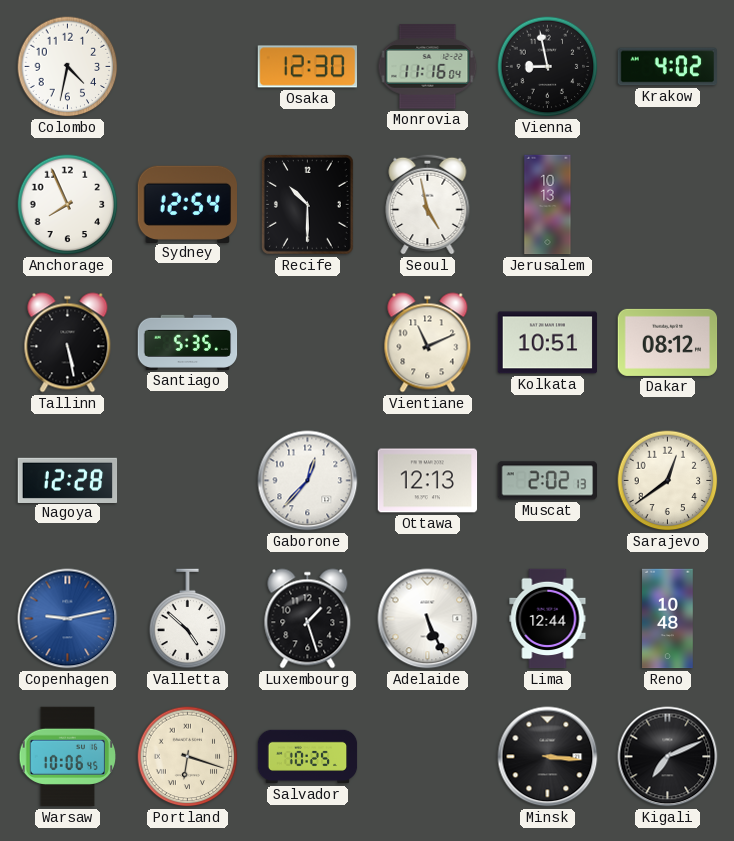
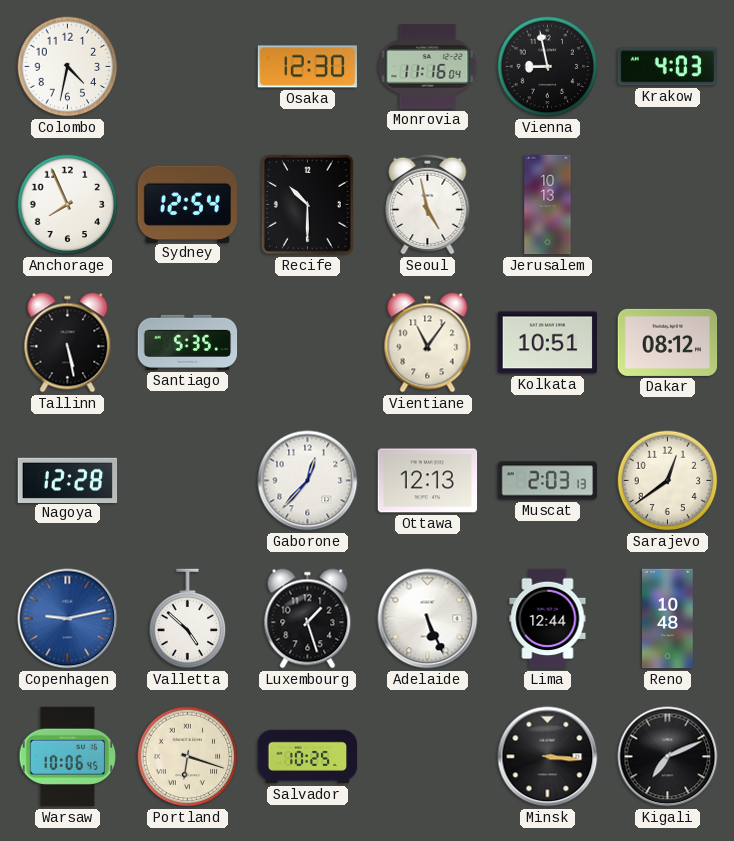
Krakow: 4:02 -> 4:03 (667, 67)
Vientiane: 11:11 -> 11:06 (428, 343)
Muscat: 2:02 -> 2:03 (547, 481)
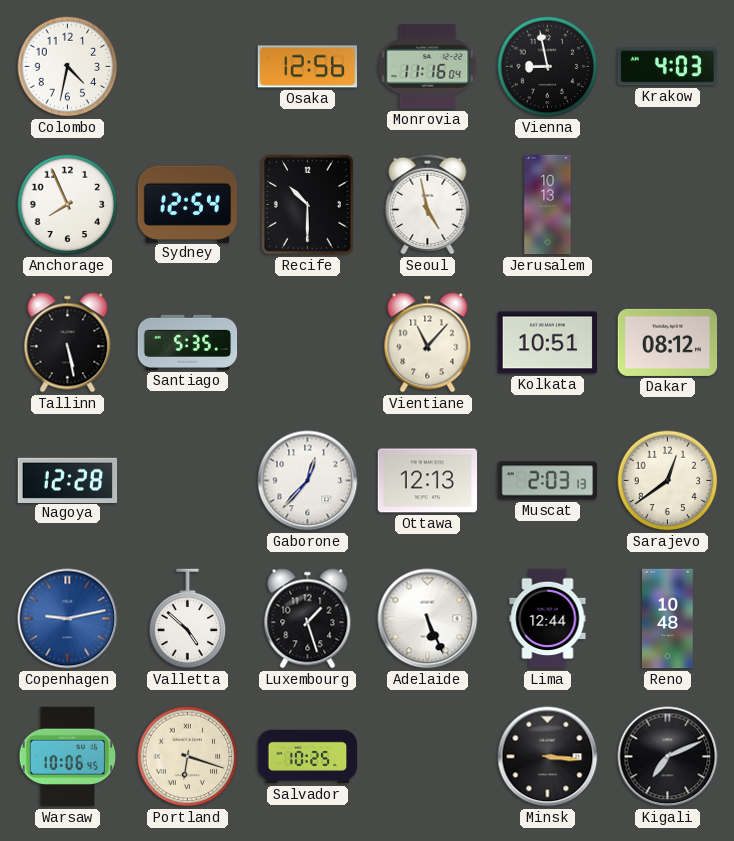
Osaka: 12:30 -> 12:56 (307, 67)
Vientiane: 11:06 -> 11:07 (428, 343)
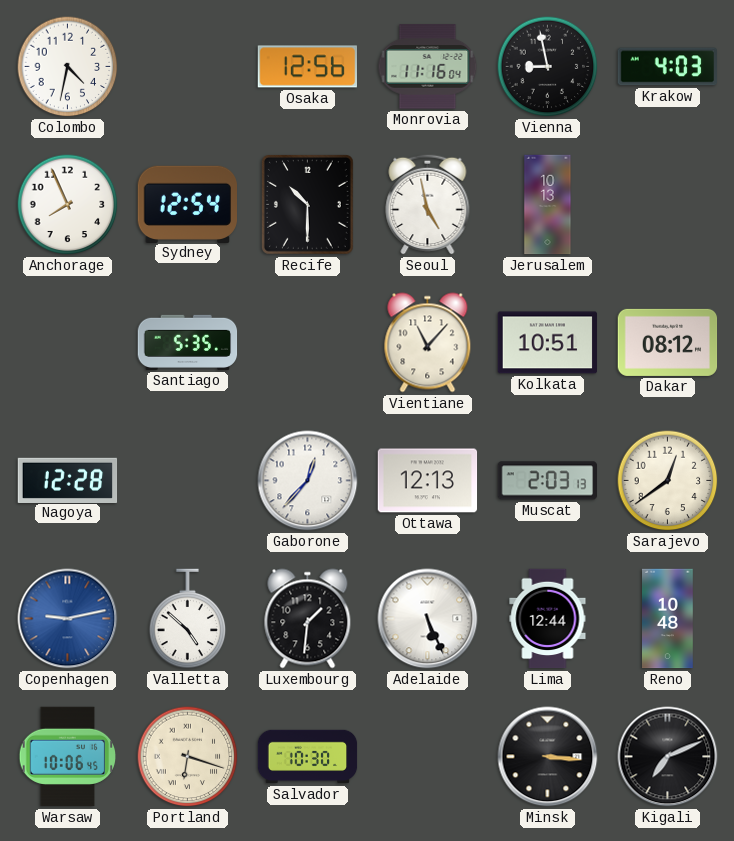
Tallinn: 5:28 -> none (68, 343)
Luxembourg: 1:27 -> 1:31 (308, 619)
Salvador: 10:25 -> 10:30 (308, 757)
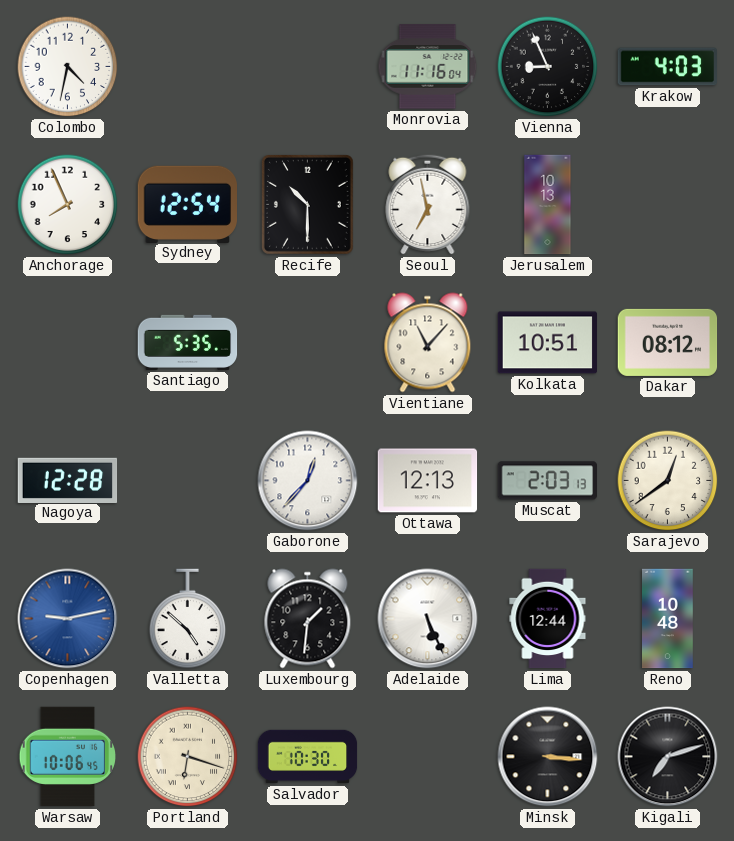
Osaka: 12:56 -> none (307, 67)
Vienna: 8:58 -> 8:56 (548, 67)
Seoul: 4:58 -> 6:58 (428, 204)
Kigali: 7:11 -> 7:12 (668, 757)
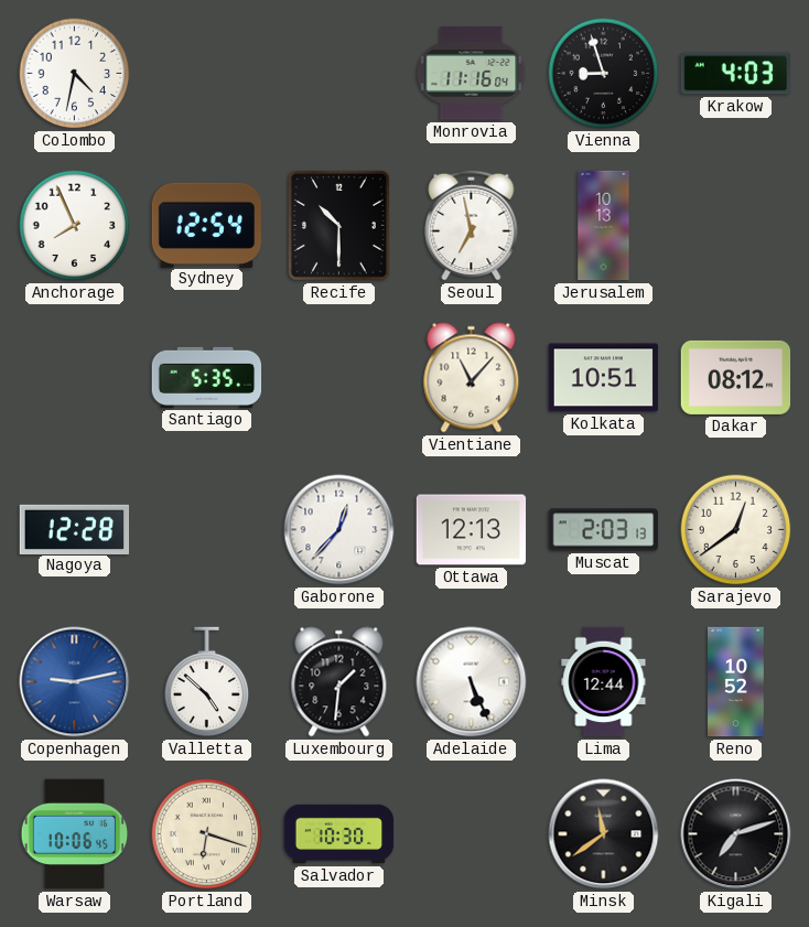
Vienna: 8:56 -> 8:57 (604, 74)
Reno: 10:48 -> 10:52 (736, 682)
Minsk: 3:16 -> 11:39 (604, 834)
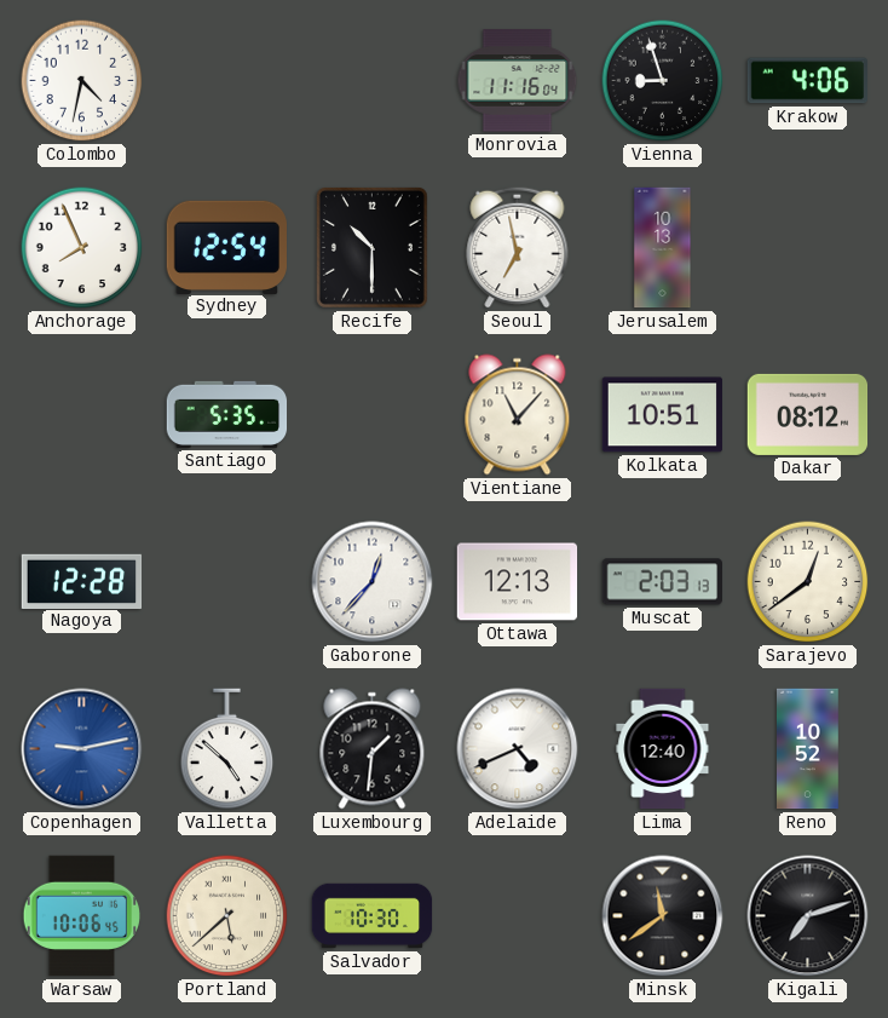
Krakow: 4:03 -> 4:06 (807, 81)
Adelaide: 5:26 -> 4:41 (518, 749)
Lima: 12:44 -> 12:40 (663, 749)
Portland: 6:18 -> 5:38 (227, 916)
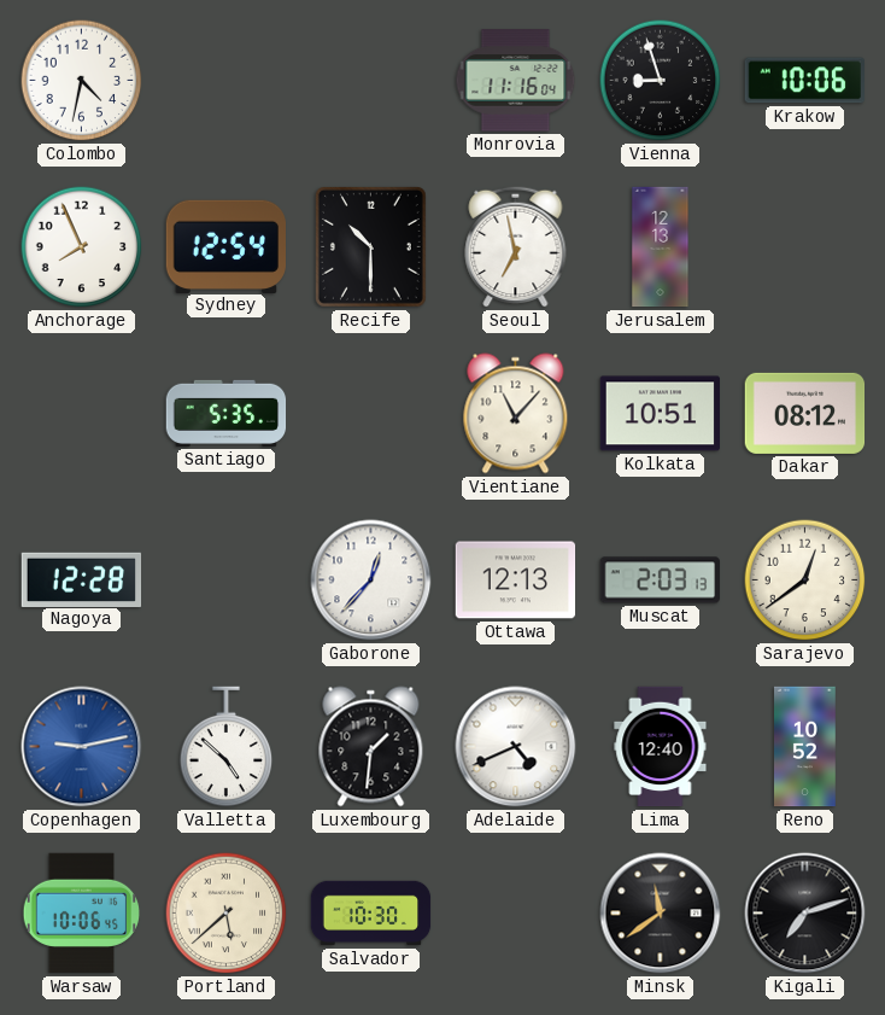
Krakow: 4:06 -> 10:06 (804, 81)
Jerusalem: 10:13 -> 12:13 (661, 247)
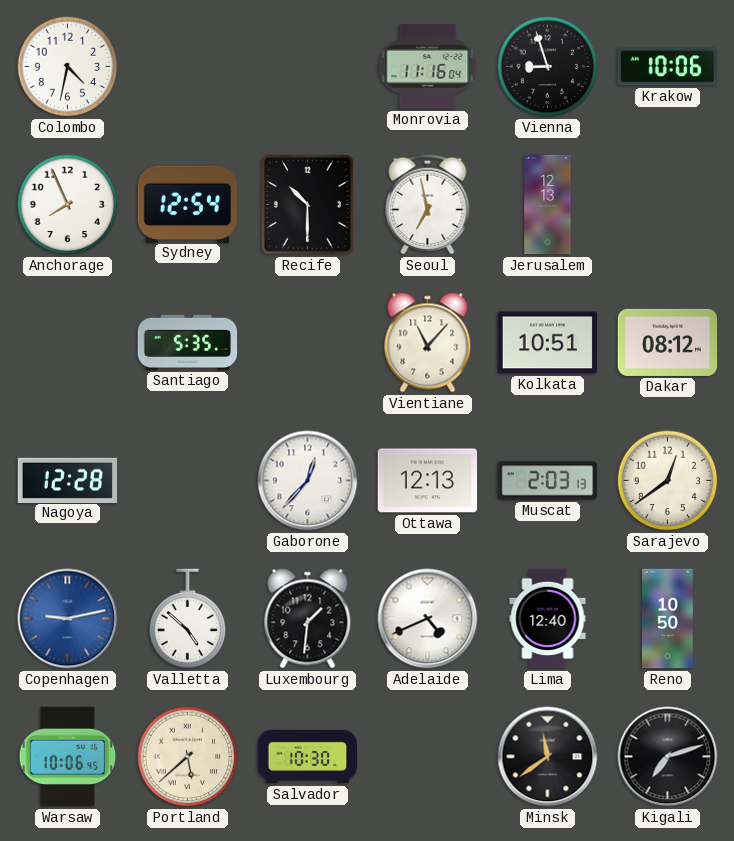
Reno: 10:52 -> 10:50 (668, 619)
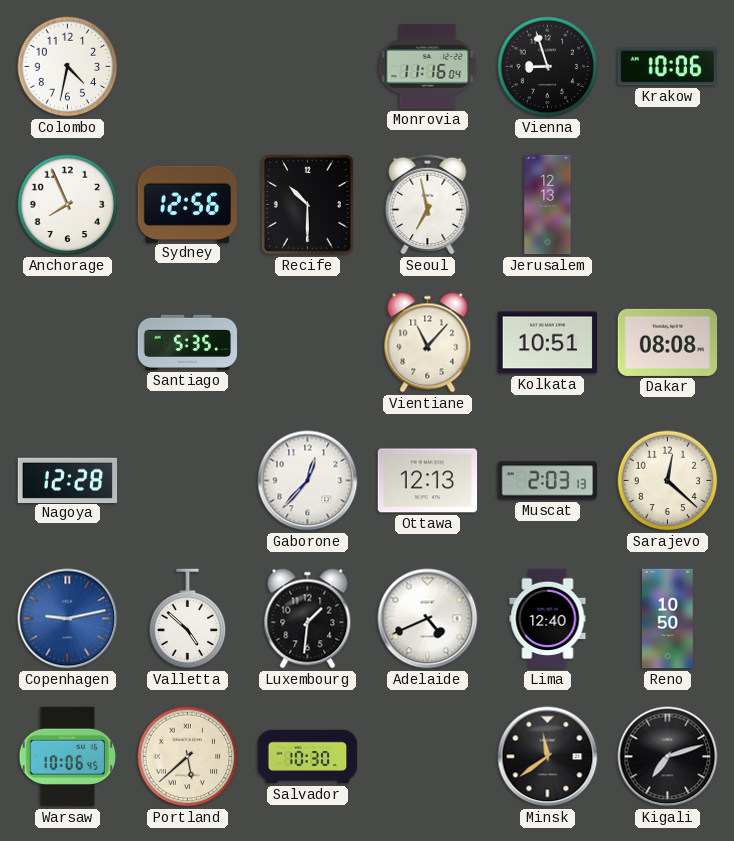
Sydney: 12:54 -> 12:56 (187, 204)
Dakar: 08:12 -> 08:08 (668, 342)
Sarajevo: 12:39 -> 12:22 (668, 481)
